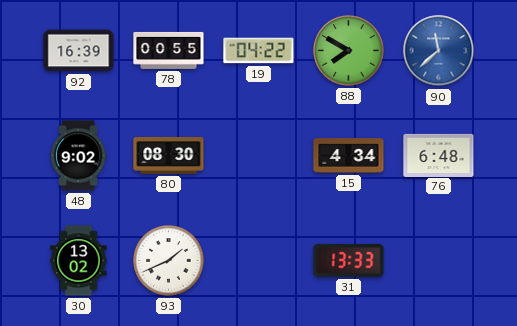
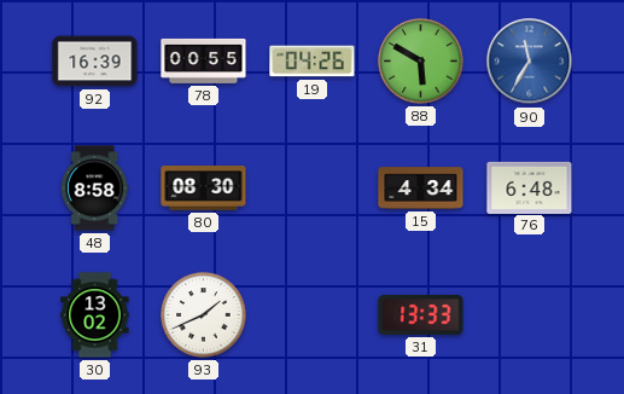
19: 04:22 -> 04:26 (313, 62)
88: 7:50 -> 5:50 (421, 62)
90: 11:38 -> 11:35 (530, 62)
48: 9:02 -> 8:58 (94, 189)
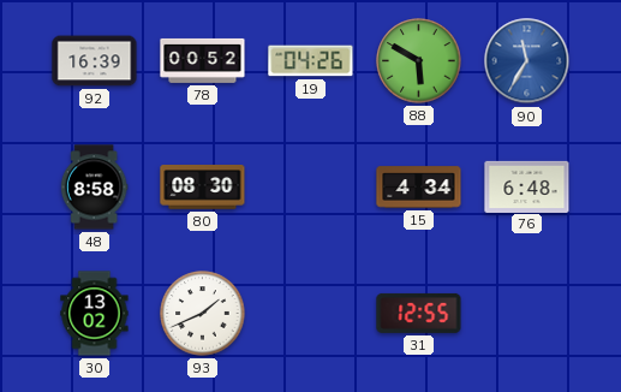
78: 00:55 -> 00:52 (203, 60)
31: 13:33 -> 12:55 (419, 313)
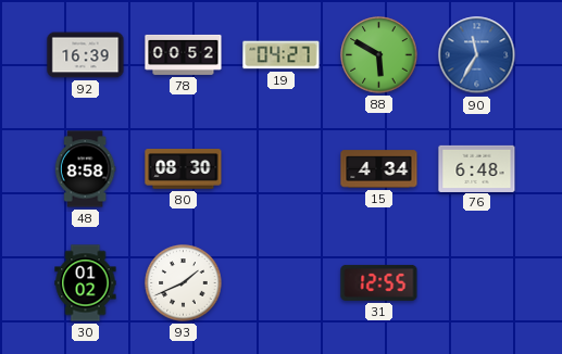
19: 04:26 -> 04:27 (282, 55)
30: 13:02 -> 01:02 (86, 283)
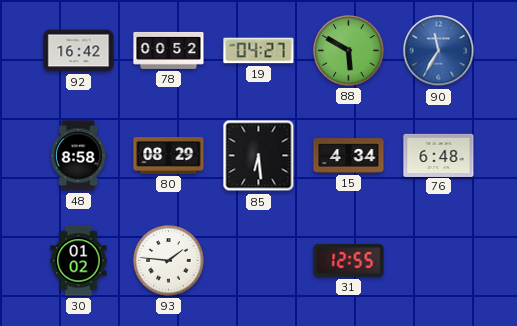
92: 16:39 -> 16:42 (79, 51)
80: 08:30 -> 08:29 (169, 156)
85: none -> 6:29 (259, 156)
93: 1:41 -> 1:46 (169, 261)
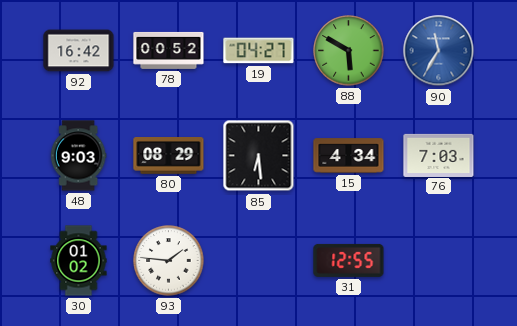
48: 8:58 -> 9:03 (78, 156)
76: 6:48 -> 7:03 (439, 155)
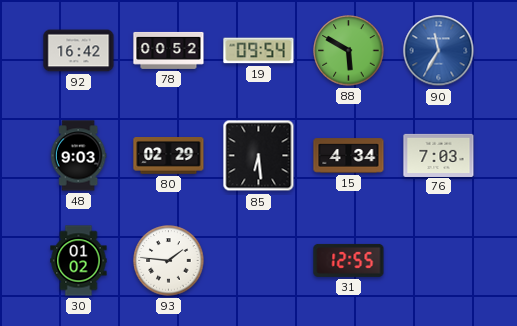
19: 04:27 -> 09:54 (259, 51)
80: 08:29 -> 02:29 (169, 156)
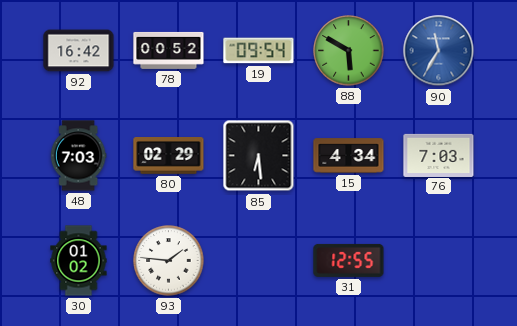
48: 9:03 -> 7:03 (78, 156)
